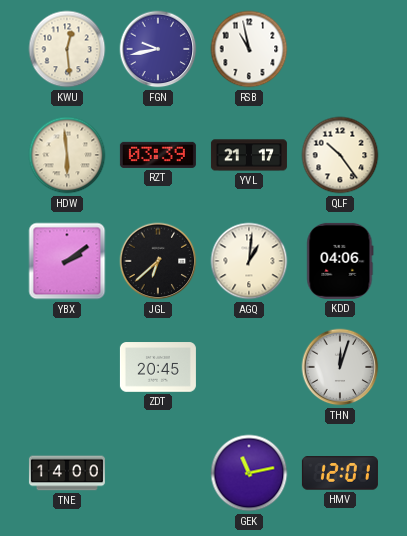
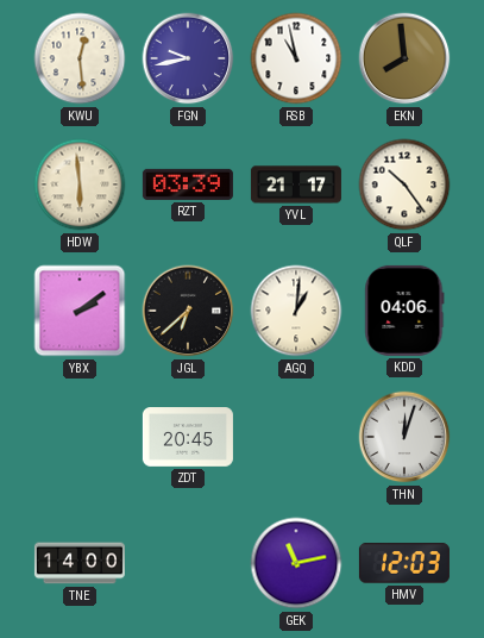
EKN: none -> 7:59 (404, 58)
HMV: 12:01 -> 12:03 (404, 563)
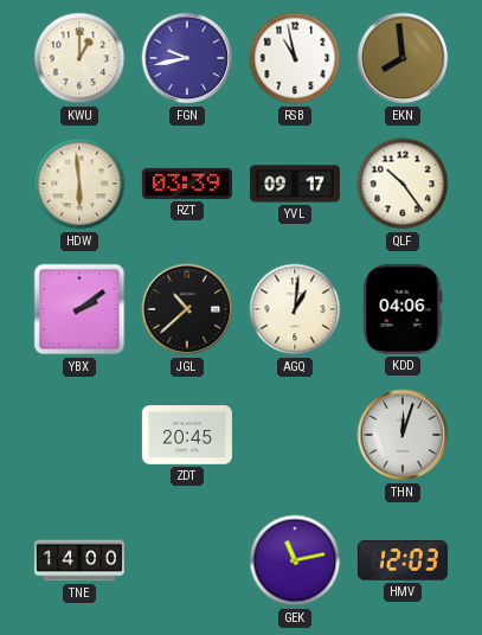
KWU: 12:29 -> 1:00 (79, 58)
YVL: 21:17 -> 09:17 (295, 184)
JGL: 6:38 -> 10:38 (187, 309)
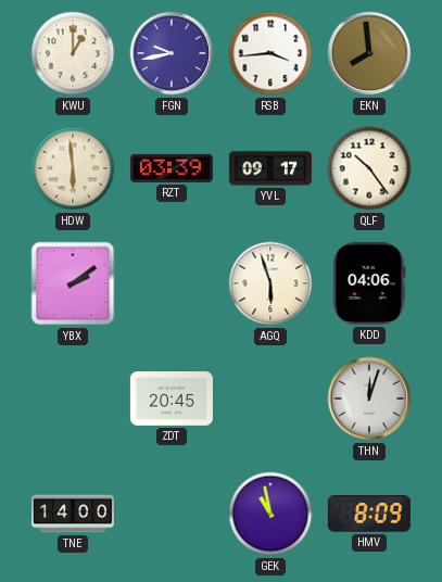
RSB: 10:58 -> 3:44 (270, 53)
JGL: 10:38 -> none (187, 309)
AGQ: 1:01 -> 5:57 (270, 283)
GEK: 11:13 -> 10:58 (270, 514)
HMV: 12:03 -> 8:09 (369, 514)
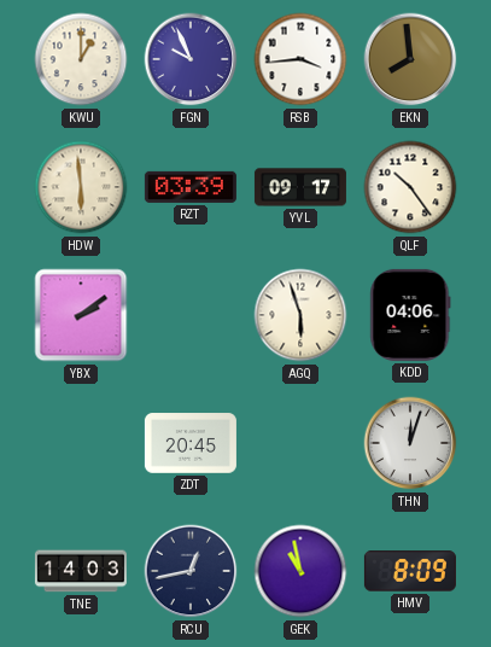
FGN: 9:43 -> 9:56 (191, 59)
TNE: 14:00 -> 14:03 (81, 571)
RCU: none -> 12:43 (191, 571)
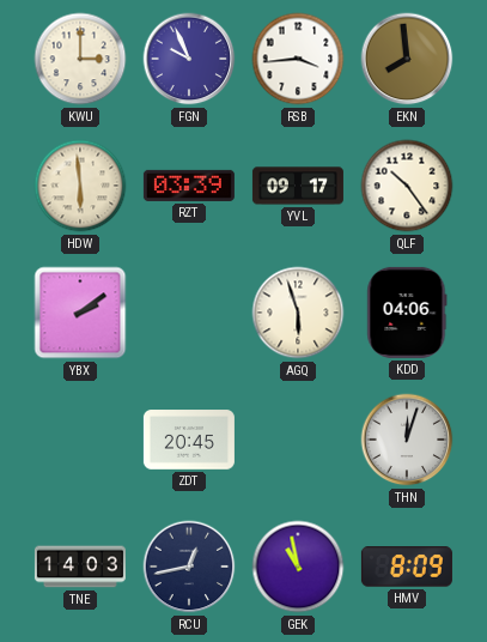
KWU: 1:00 -> 3:00 (80, 59)
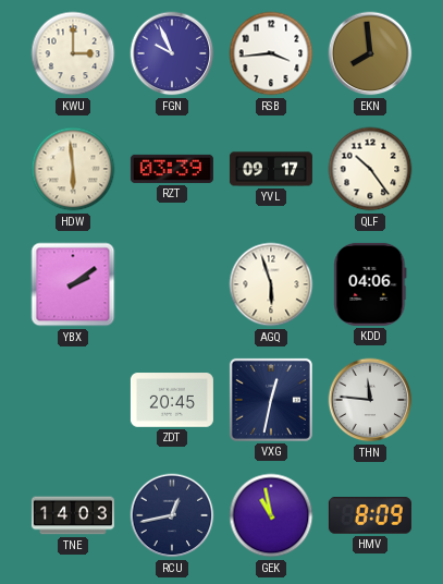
VXG: none -> 12:32 (271, 400)
THN: 12:03 -> 11:46 (370, 400)
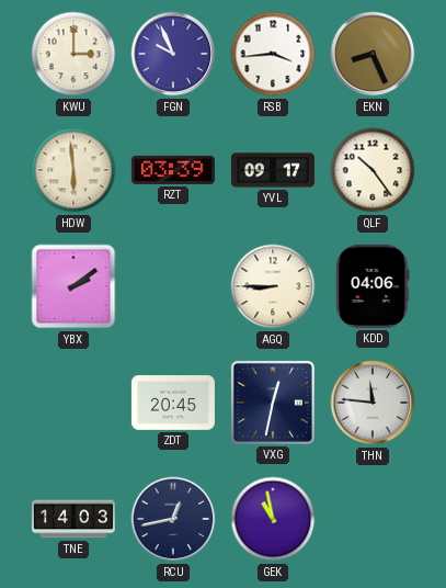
EKN: 7:59 -> 8:26 (373, 54)
AGQ: 5:57 -> 8:45 (273, 286)
HMV: 8:09 -> none (370, 515)
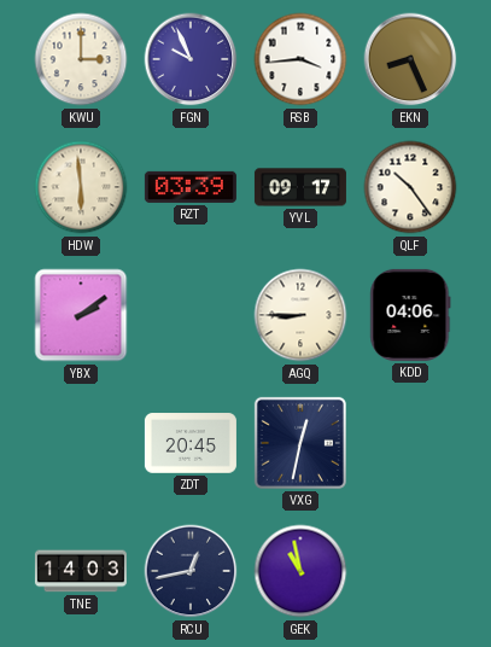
THN: 11:46 -> none (373, 403)
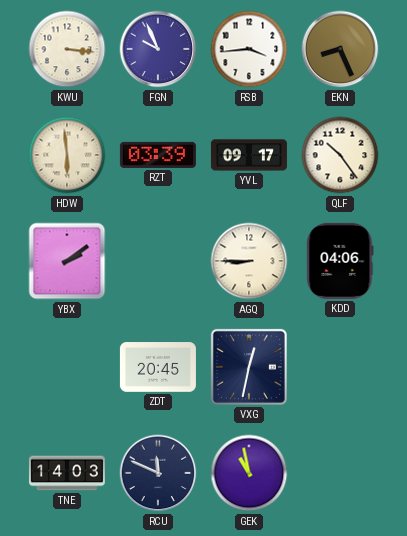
KWU: 3:00 -> 3:16 (67, 49)
RCU: 12:43 -> 11:49 (158, 473)
